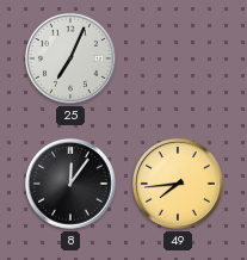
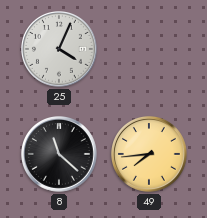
25: 7:04 -> 4:04 (60, 50)
8: 12:06 -> 11:22 (60, 155)
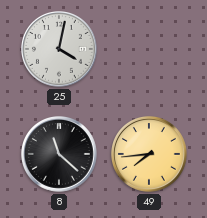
25: 4:04 -> 4:02 (60, 50)
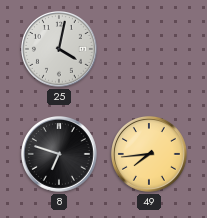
8: 11:22 -> 6:48 (60, 155)
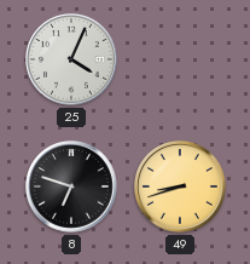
25: 4:02 -> 4:04 (72, 61)
49: 7:44 -> 8:42 (181, 188)
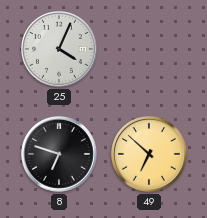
49: 8:42 -> 6:52 (150, 155)
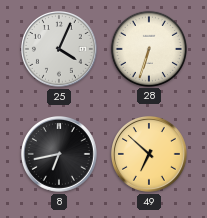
28: none -> 6:33 (148, 48)
8: 6:48 -> 6:43 (60, 155)
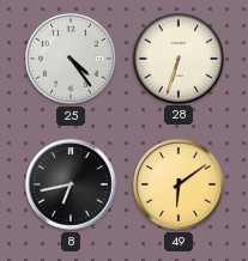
25: 4:04 -> 4:24 (72, 60)
49: 6:52 -> 6:09 (180, 186)
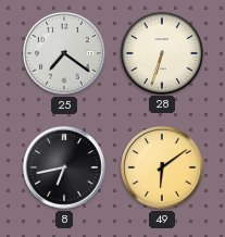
25: 4:24 -> 7:21 (65, 54)
